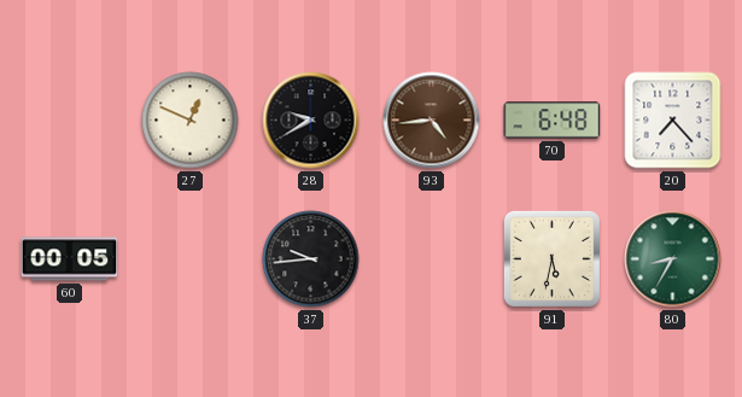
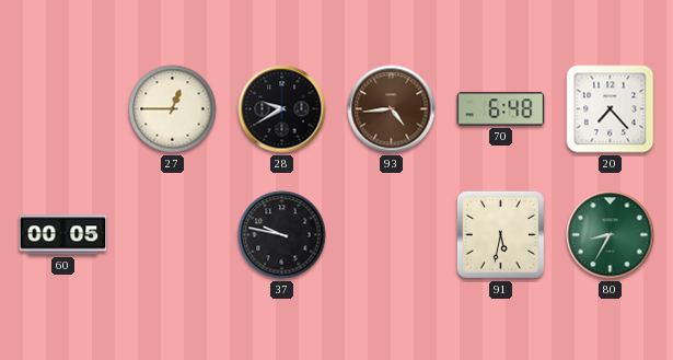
27: 12:49 -> 12:45 (173, 109)
37: 9:44 -> 9:47 (282, 235)
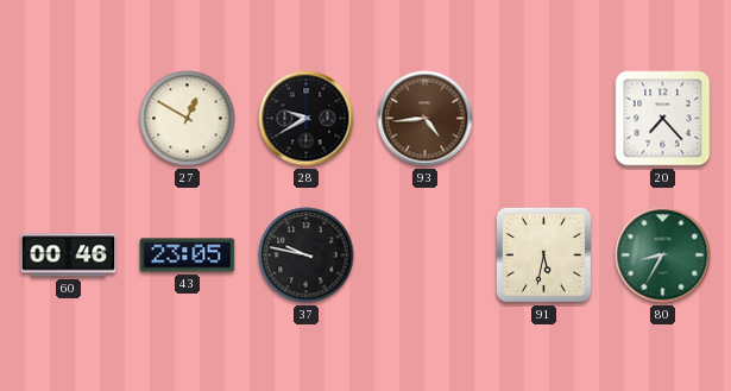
27: 12:45 -> 12:50 (188, 119)
70: 6:48 -> none (501, 109)
60: 00:05 -> 00:46 (69, 256)
43: none -> 23:05 (188, 256)
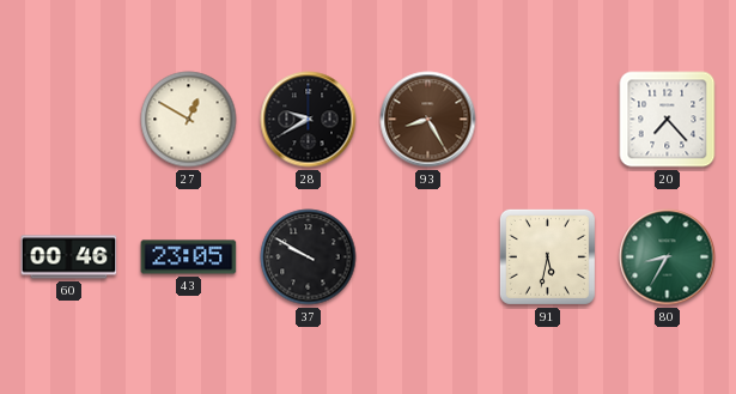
93: 4:44 -> 8:25 (428, 120)
37: 9:47 -> 9:50 (309, 257)
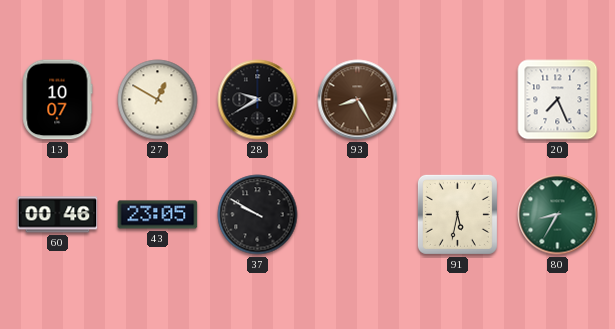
13: none -> 10:07 (57, 100)
20: 7:23 -> 7:26 (558, 100)
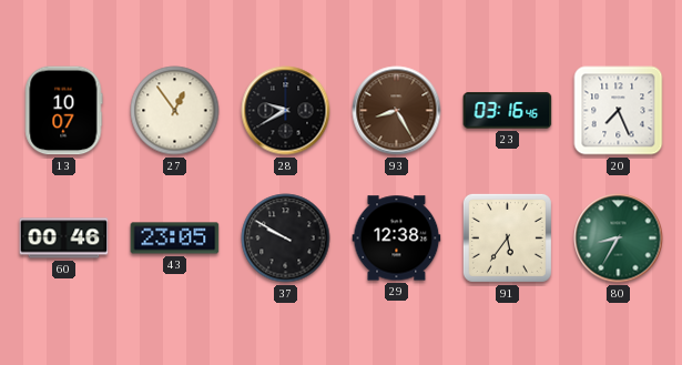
27: 12:50 -> 12:54 (175, 111)
23: none -> 03:16 (508, 111)
29: none -> 12:38 (397, 239)
91: 5:32 -> 5:36 (507, 237)
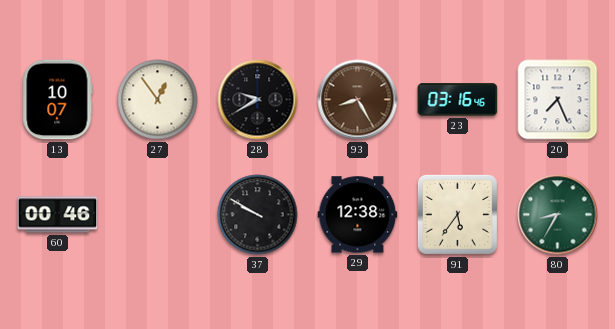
43: 23:05 -> none (175, 239)
